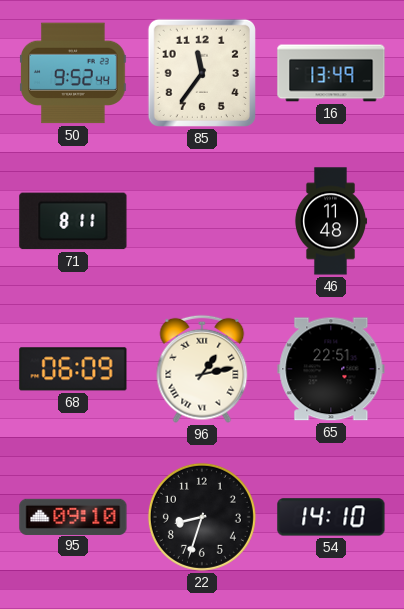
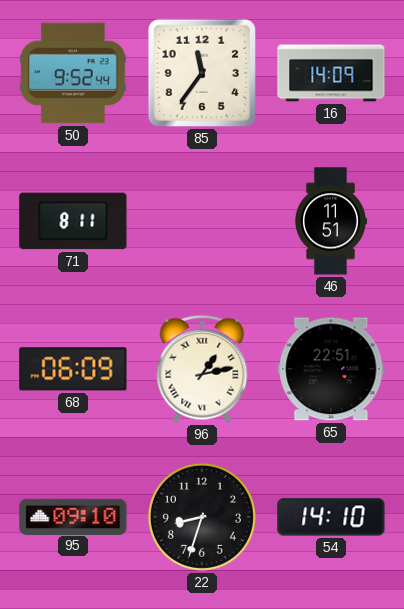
16: 13:49 -> 14:09 (331, 73)
46: 11:48 -> 11:51 (330, 221)
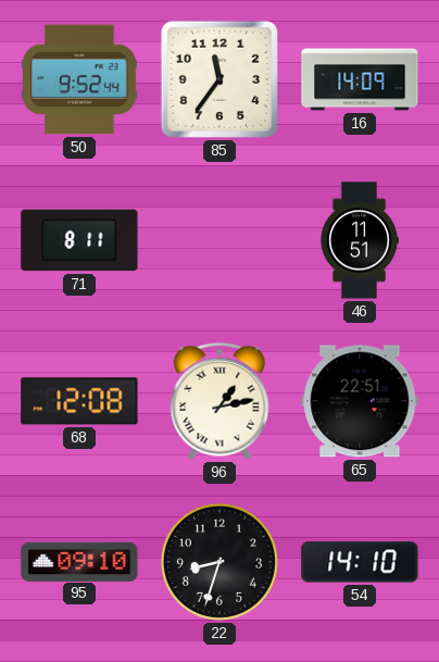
68: 06:09 -> 12:08 (79, 401)
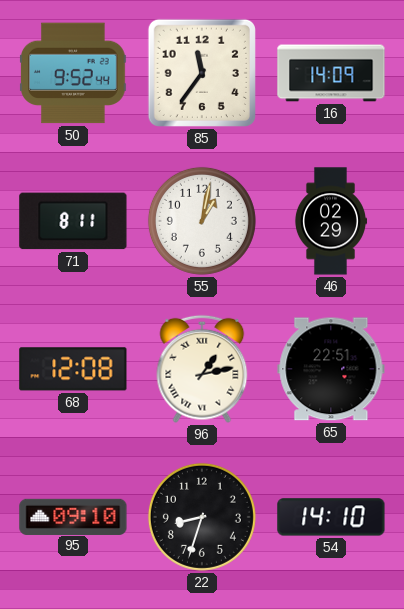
55: none -> 1:02 (202, 221)
46: 11:51 -> 02:29 (330, 221)
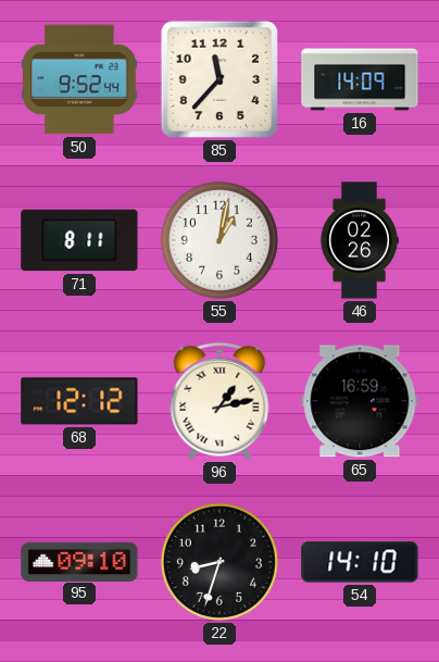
85: 11:36 -> 11:37 (220, 79)
46: 02:29 -> 02:26 (359, 240)
68: 12:08 -> 12:12 (79, 401)
65: 22:51 -> 16:59 (360, 401)
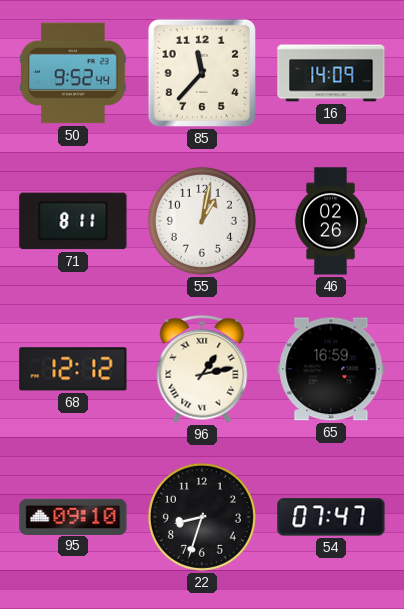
54: 14:10 -> 07:47 (331, 517)
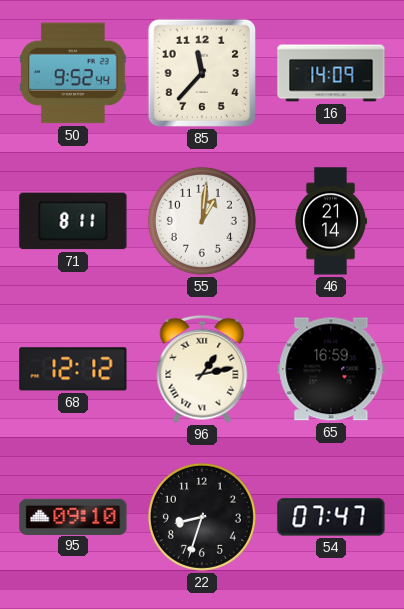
55: 1:02 -> 1:01 (202, 221)
46: 02:26 -> 21:14 (330, 221)
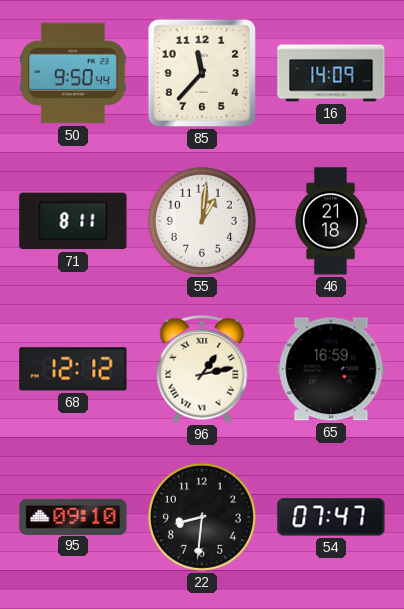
50: 9:52 -> 9:50 (74, 73)
46: 21:14 -> 21:18 (330, 221)
22: 8:33 -> 8:31 (202, 517)
